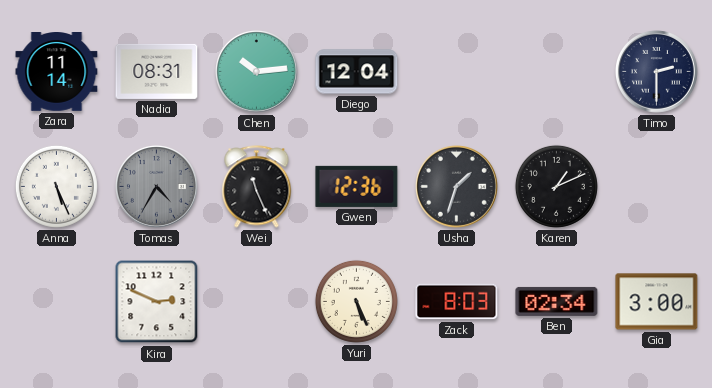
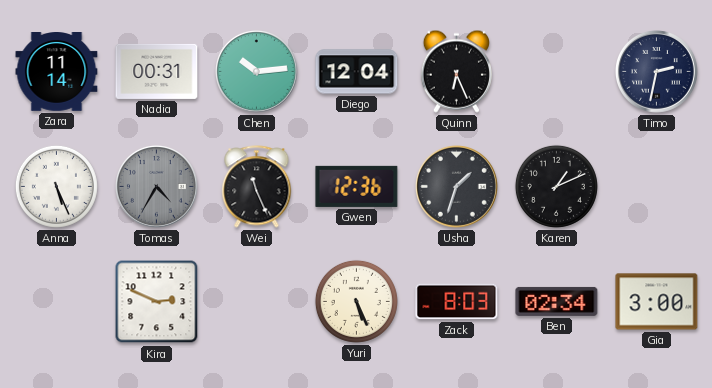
Nadia: 08:31 -> 00:31 (157, 71)
Quinn: none -> 6:26 (456, 71)
Timo: 2:30 -> 2:32 (657, 72)
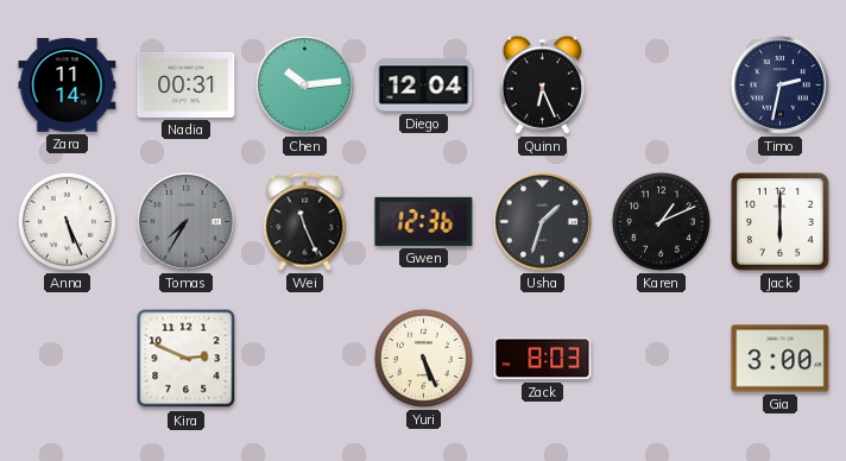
Tomas: 4:35 -> 7:35 (187, 222)
Jack: none -> 6:00 (781, 222)
Ben: 02:34 -> none (557, 301)
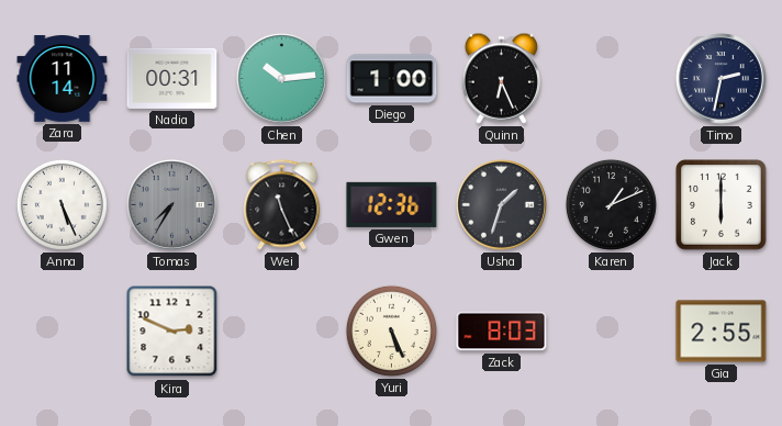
Diego: 12:04 -> 1:00 (392, 79)
Gia: 3:00 -> 2:55 (722, 332)
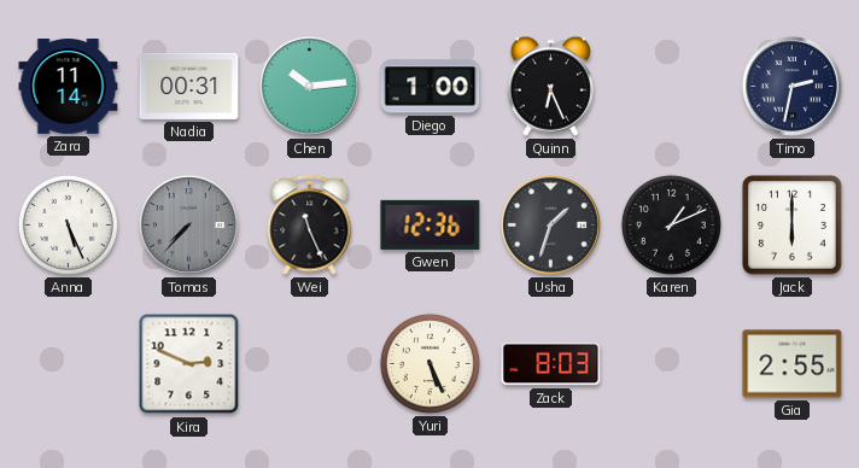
Tomas: 7:35 -> 7:37 (189, 226)
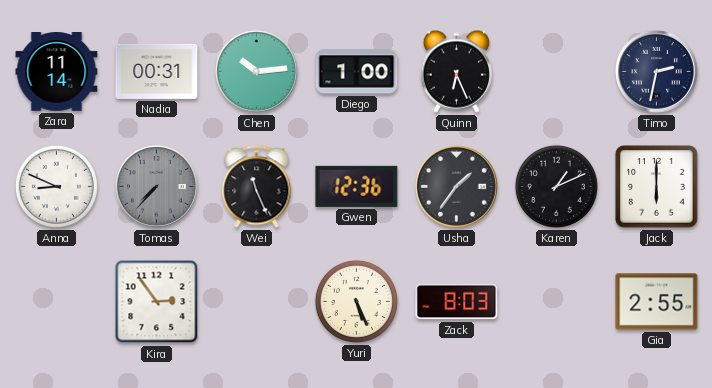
Anna: 5:26 -> 8:49 (56, 186)
Usha: 1:33 -> 1:36 (457, 187)
Kira: 2:49 -> 2:54 (157, 302)
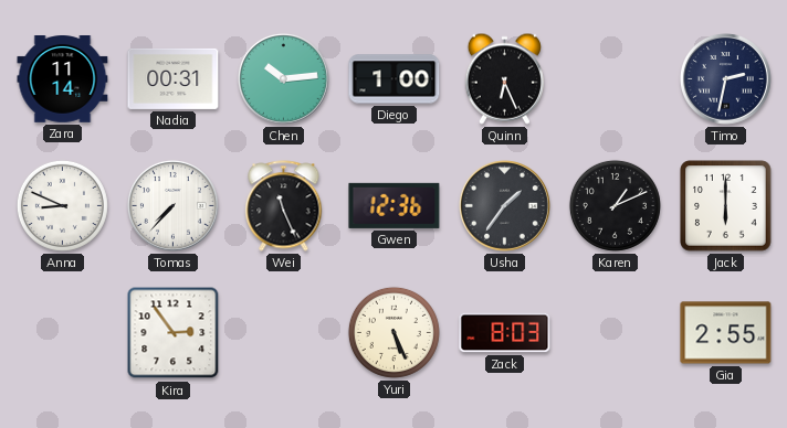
Tomas dial: grey -> white (174, 206)
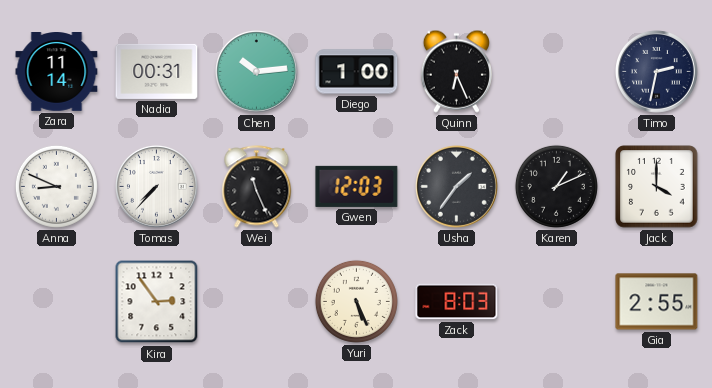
Gwen: 12:36 -> 12:03 (357, 186)
Jack: 6:00 -> 4:00 (657, 187)
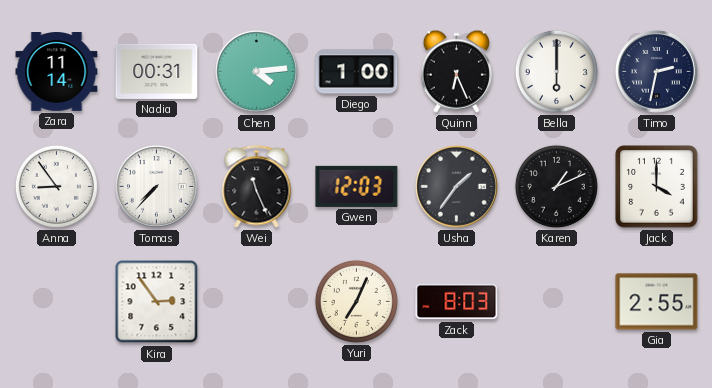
Chen: 10:14 -> 4:14 (257, 72)
Bella: none -> 6:00 (556, 71)
Anna: 8:49 -> 8:54 (56, 186)
Yuri: 5:26 -> 7:04 (356, 301)
